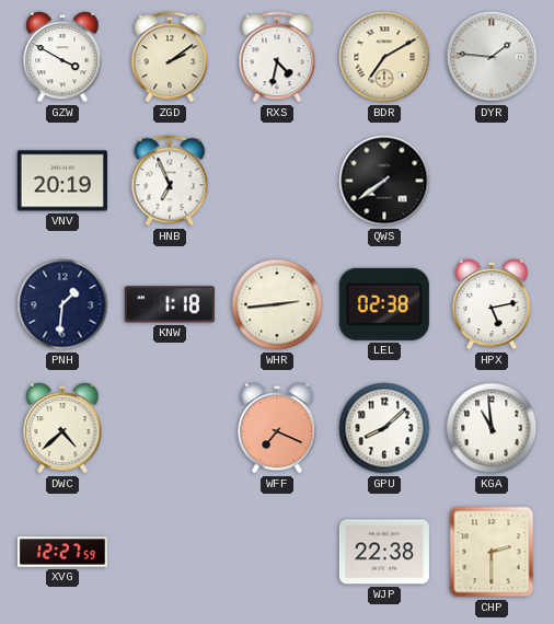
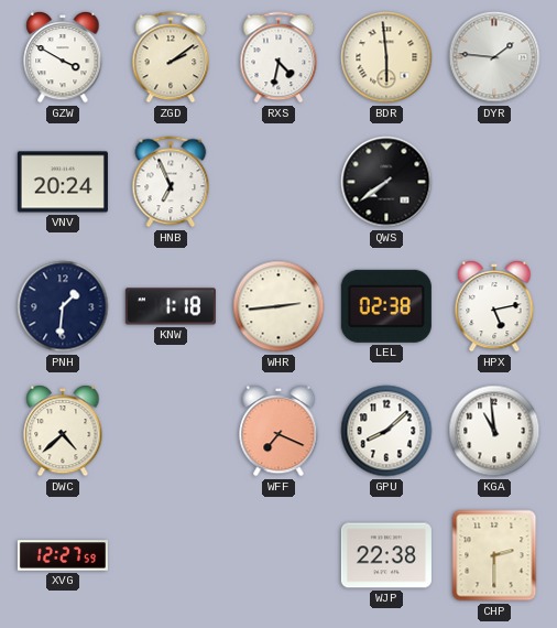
BDR: 7:10 -> 5:59 (386, 57)
VNV: 20:19 -> 20:24 (63, 182)
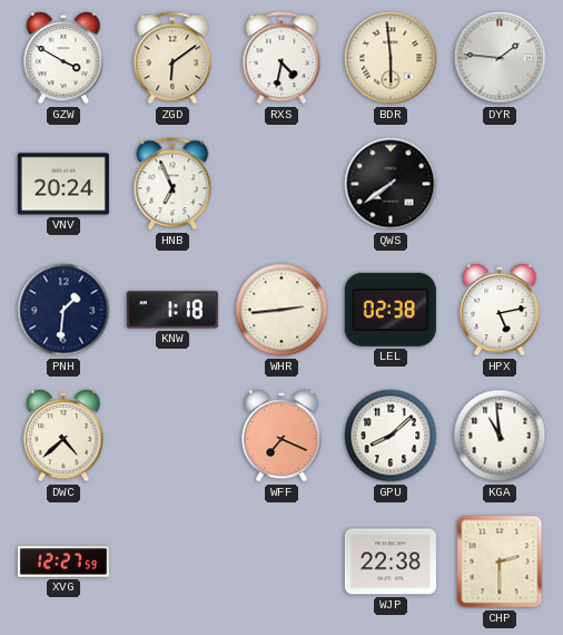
ZGD: 2:09 -> 6:09 (172, 58)
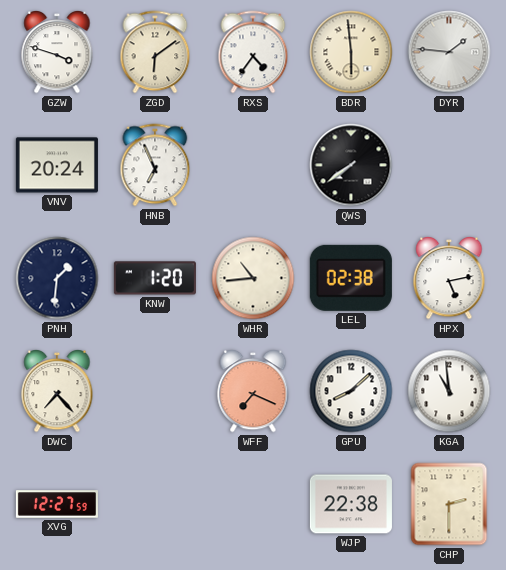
GZW: 3:50 -> 3:48 (57, 52)
RXS: 4:32 -> 4:36 (253, 52)
KNW: 1:18 -> 1:20 (155, 278)
WHR: 2:44 -> 10:44 (253, 278)
DWC: 4:38 -> 7:23 (57, 391)
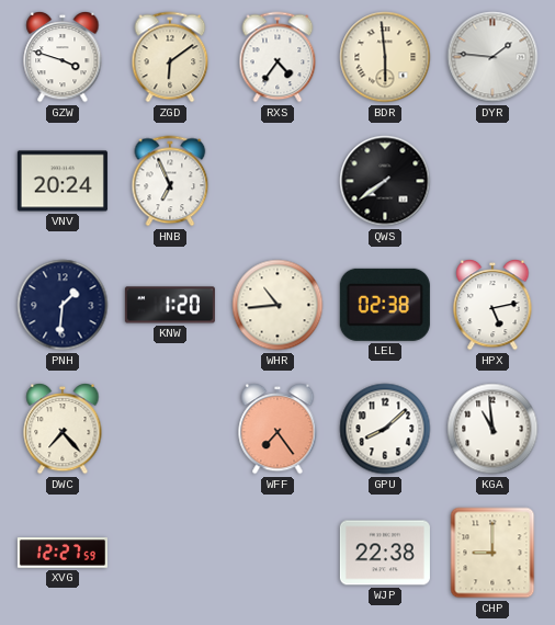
WFF: 7:19 -> 7:24 (277, 429)
CHP: 2:30 -> 9:00 (492, 553)
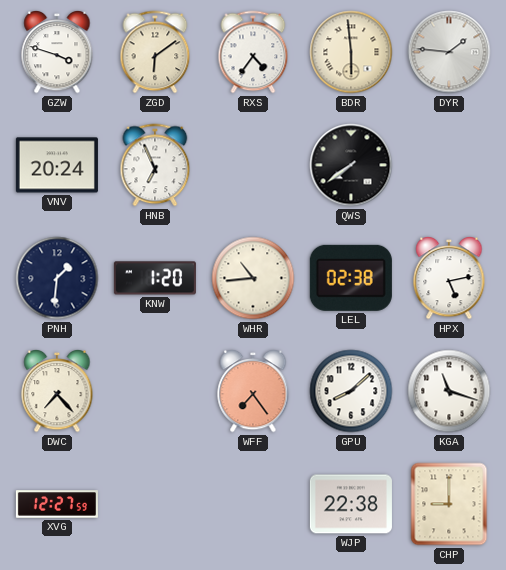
KGA: 10:59 -> 11:18 (449, 391)
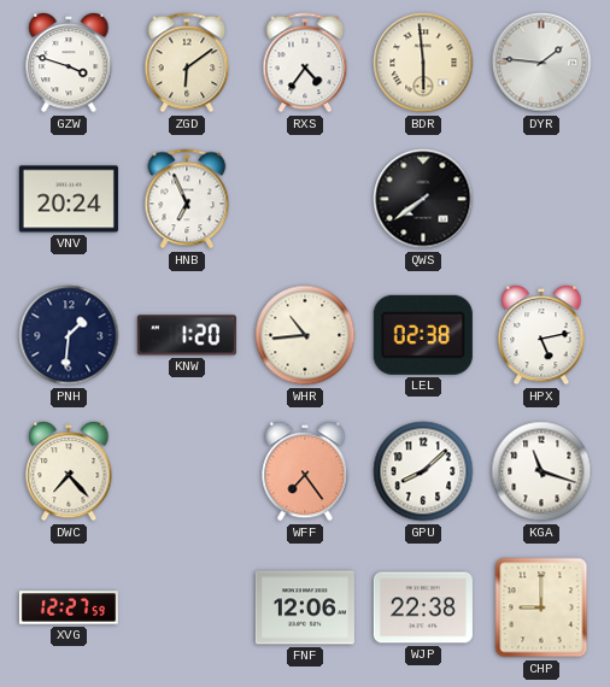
FNF: none -> 12:06 (305, 607)
